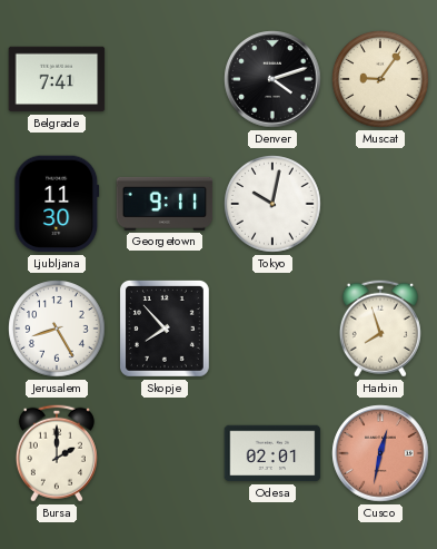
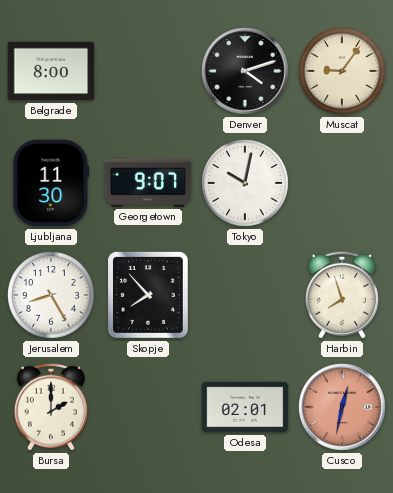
Belgrade: 7:41 -> 8:00 (51, 71)
Georgetown: 9:11 -> 9:07 (148, 183)
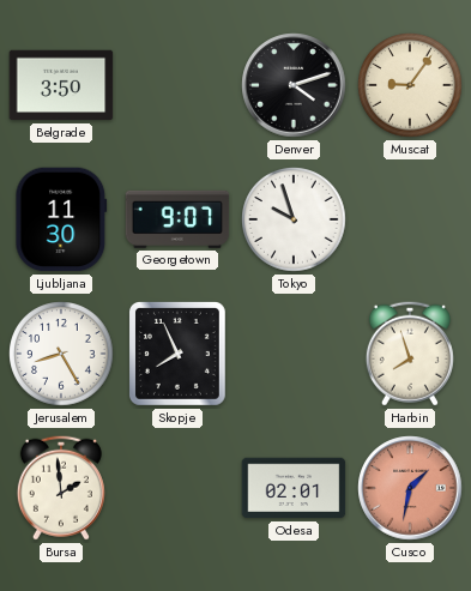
Belgrade: 8:00 -> 3:50 (61, 85)
Tokyo: 10:02 -> 9:57 (294, 219)
Skopje: 7:53 -> 7:56 (177, 354)
Bursa: 2:00 -> 1:59 (61, 488)
Cusco: 12:32 -> 1:32 (410, 488)
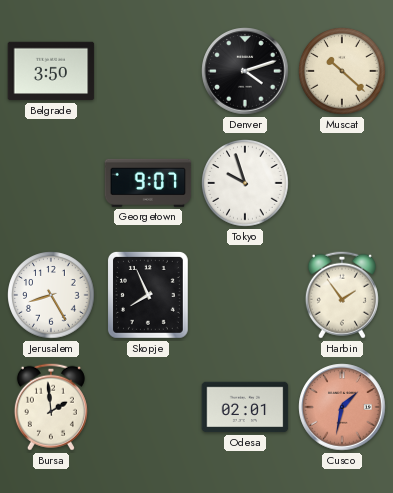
Muscat: 9:06 -> 10:22 (342, 71)
Ljubljana: 11:30 -> none (61, 219)
Harbin: 7:57 -> 1:54 (342, 295)
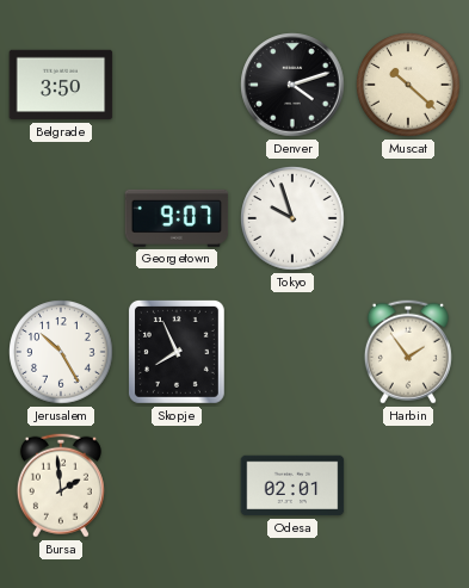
Jerusalem: 8:25 -> 10:25 (61, 352)
Cusco: 1:32 -> none (342, 407)
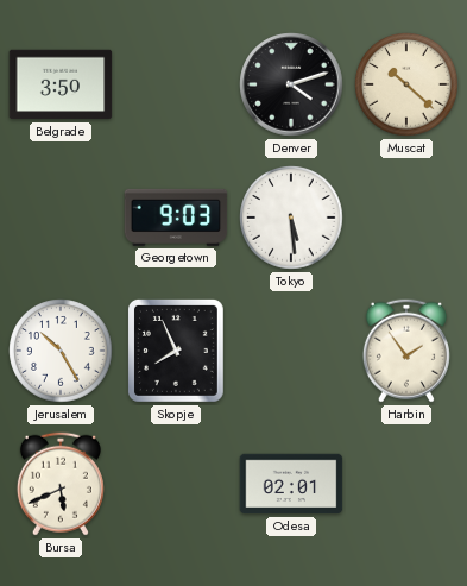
Georgetown: 9:07 -> 9:03 (176, 218)
Tokyo: 9:57 -> 5:29 (291, 218)
Bursa: 1:59 -> 5:41 (61, 484)
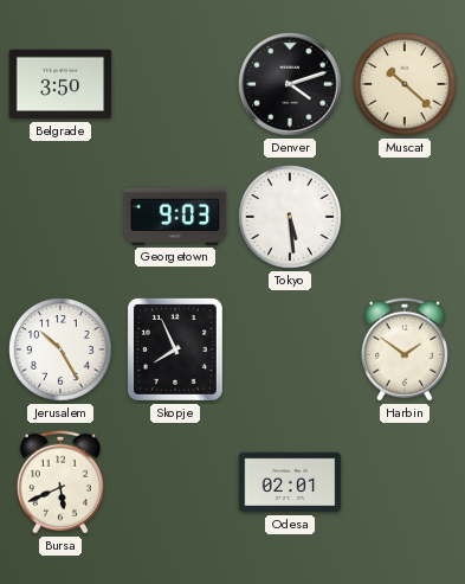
Harbin: 1:54 -> 1:51 (405, 349)
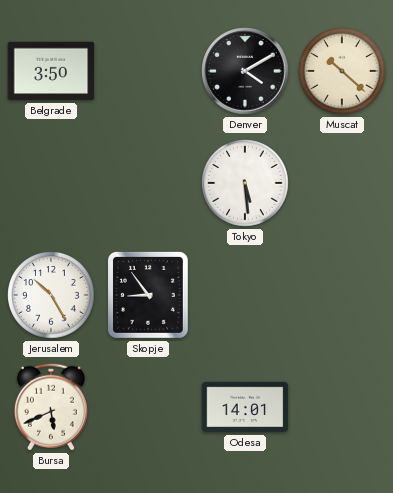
Denver: 4:12 -> 4:10 (245, 71)
Georgetown: 9:03 -> none (175, 217)
Skopje: 7:56 -> 8:54 (148, 295)
Harbin: 1:51 -> none (405, 349)
Odesa: 02:01 -> 14:01 (245, 407)
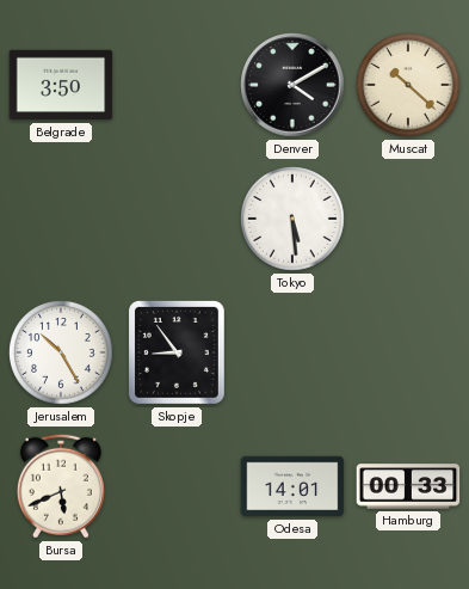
Hamburg: none -> 00:33 (408, 486)
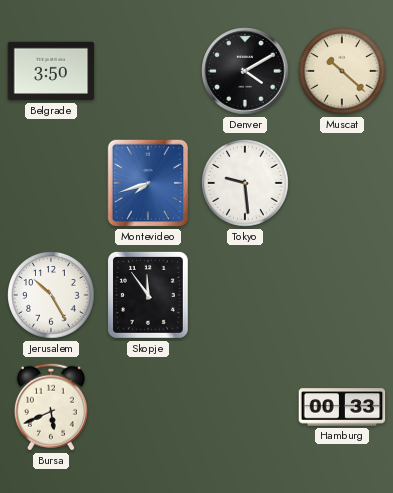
Montevideo: none -> 7:42 (148, 183)
Tokyo: 5:29 -> 9:29 (245, 183)
Skopje: 8:54 -> 11:54 (148, 295)
Odesa: 14:01 -> none (292, 486)
